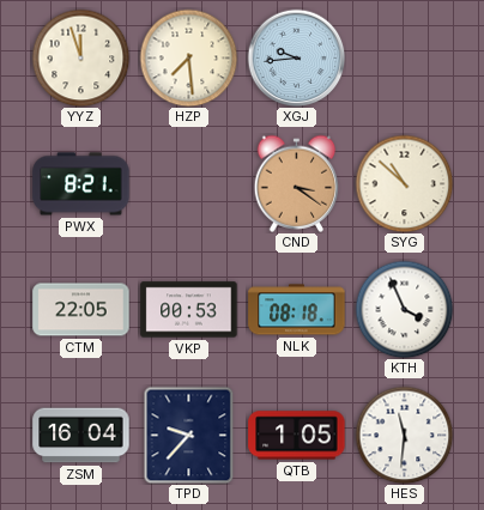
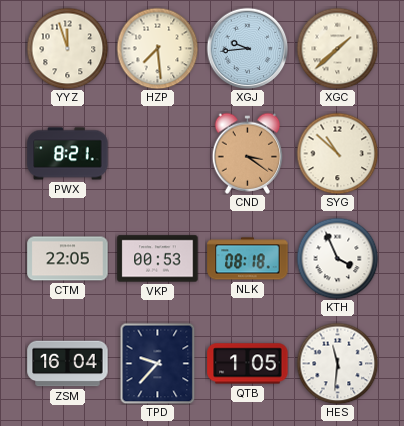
XGC: none -> 1:38 (337, 48)
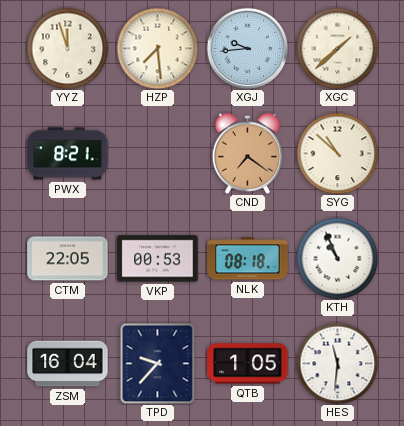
CND: 3:21 -> 7:21 (248, 153)
KTH: 3:56 -> 10:56 (337, 258)
